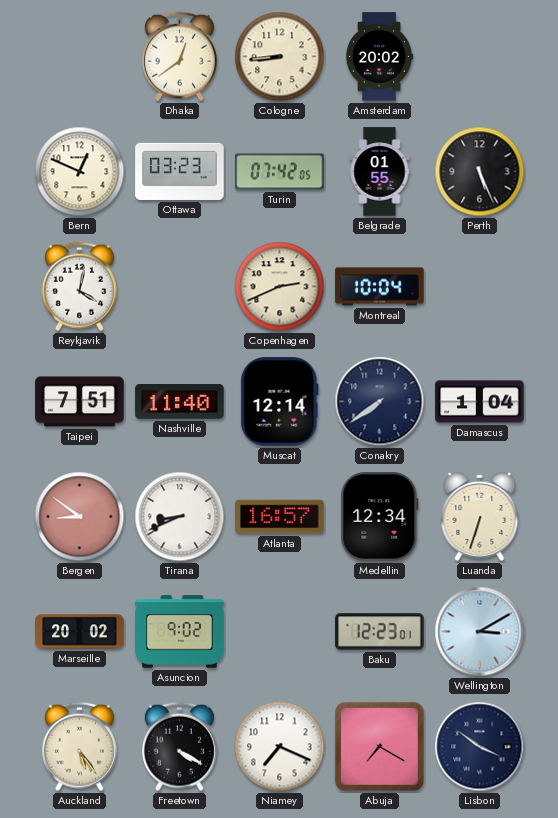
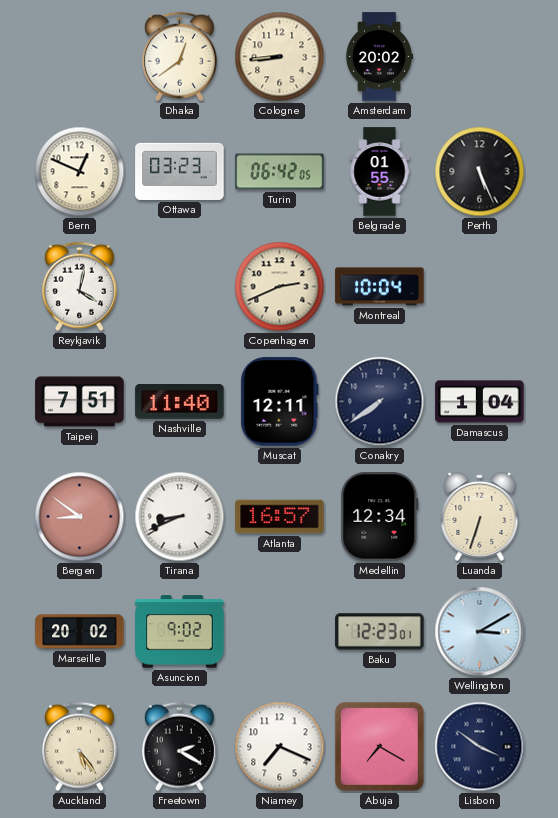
Turin: 07:42 -> 06:42 (280, 172)
Muscat: 12:14 -> 12:11 (280, 402)
Freetown: 4:20 -> 2:20 (179, 747)
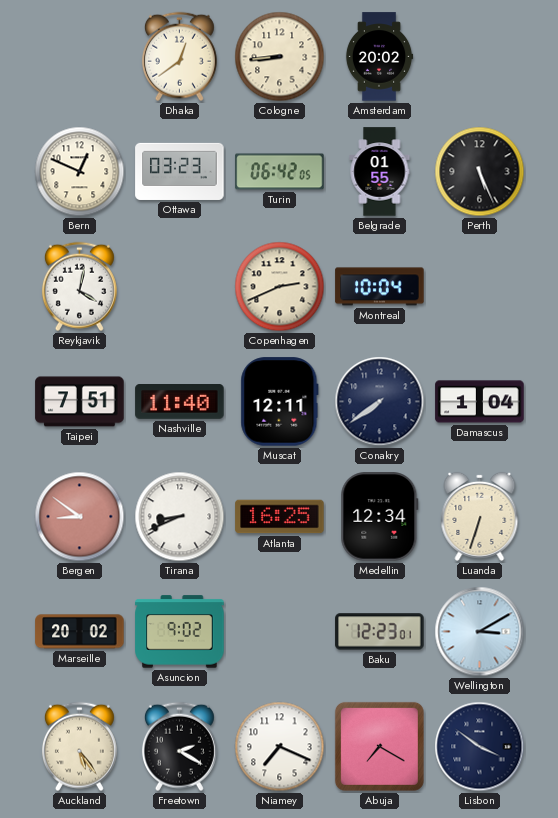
Atlanta: 16:57 -> 16:25 (280, 517)
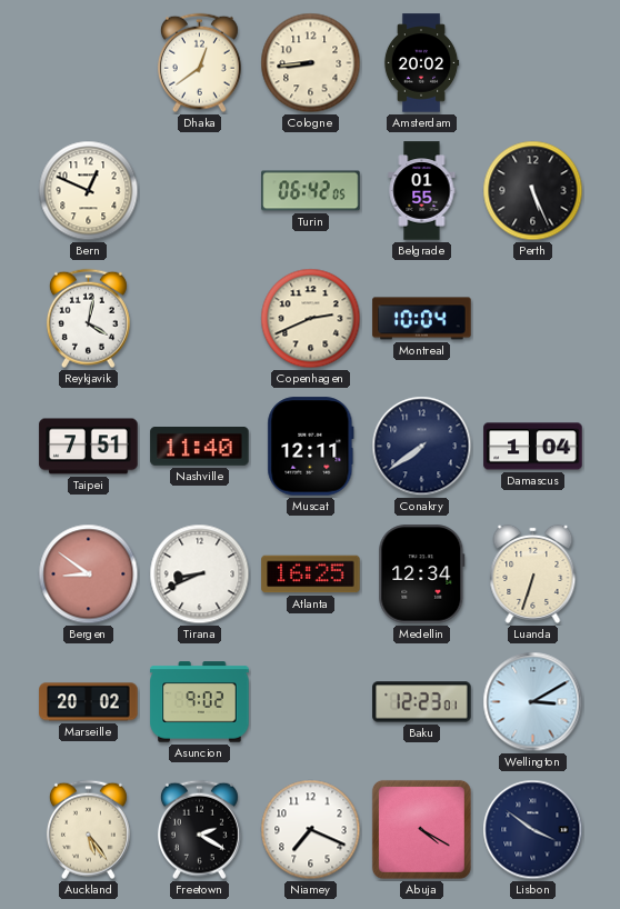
Ottawa: 03:23 -> none (180, 171)
Abuja: 7:20 -> 4:20 (421, 829)
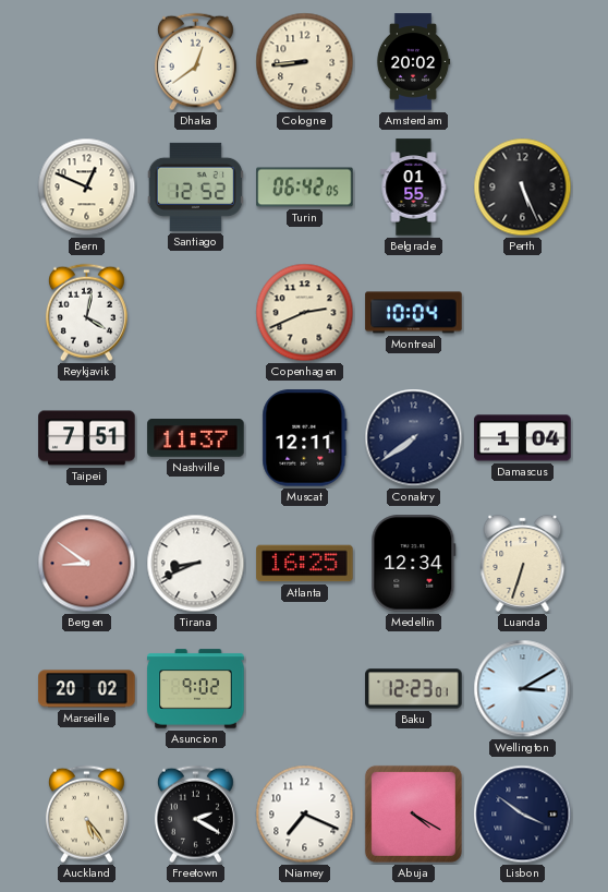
Santiago: none -> 12:52 (195, 186)
Nashville: 11:40 -> 11:37 (196, 438)
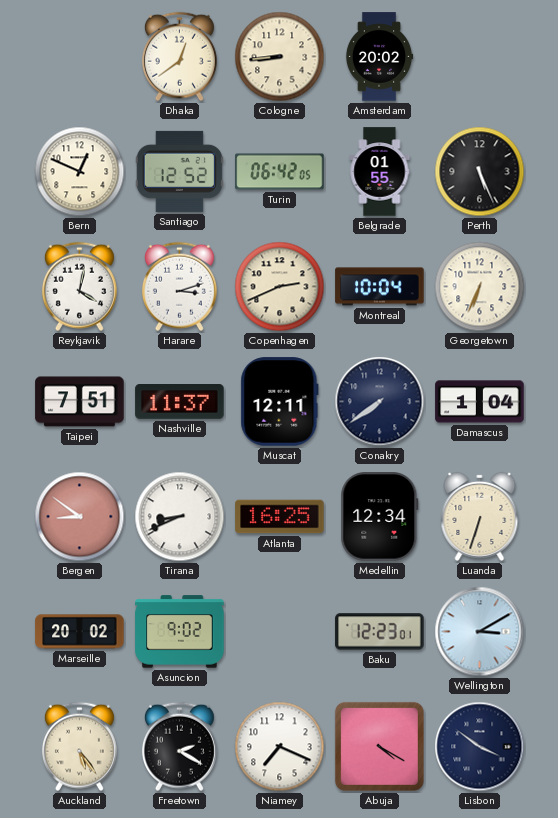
Harare: none -> 3:12 (179, 287)
Georgetown: none -> 6:34 (480, 287)
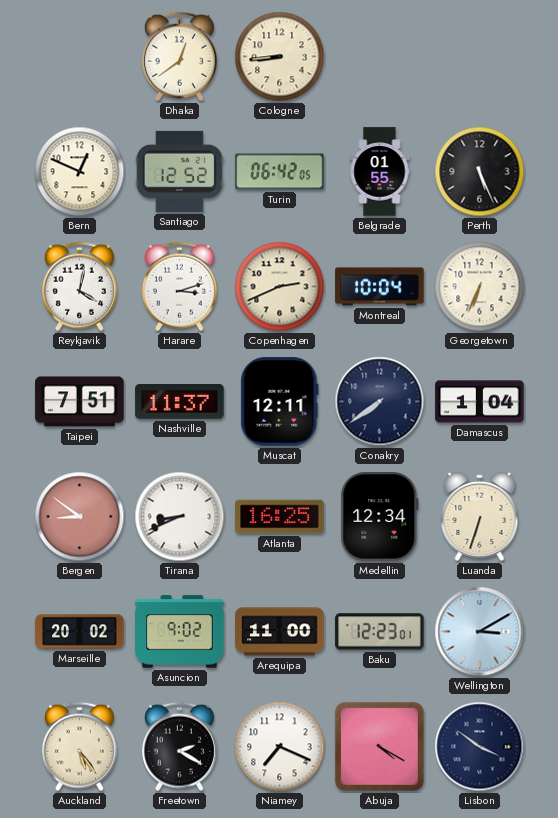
Amsterdam: 20:02 -> none (379, 57)
Arequipa: none -> 11:00 (280, 632)
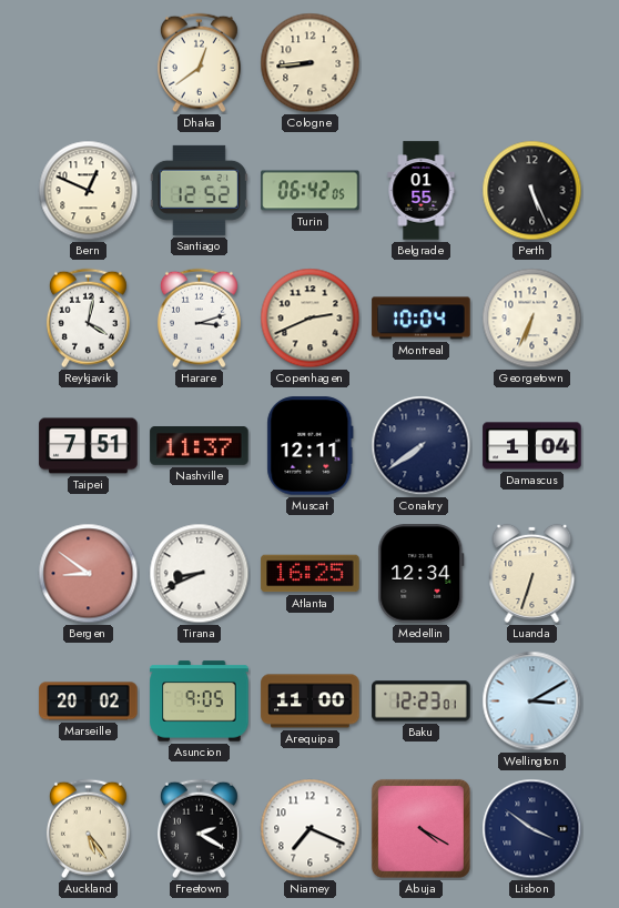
Asuncion: 9:02 -> 9:05 (200, 702)
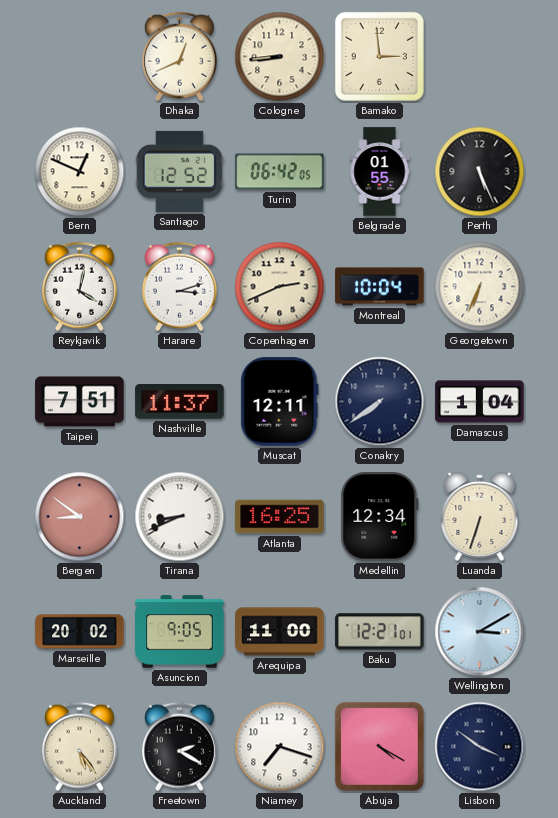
Dhaka: 12:39 -> 12:41 (179, 57)
Bamako: none -> 2:59 (379, 56)
Baku: 12:23 -> 12:21 (380, 632)
Niamey: 7:19 -> 7:18 (280, 747)
